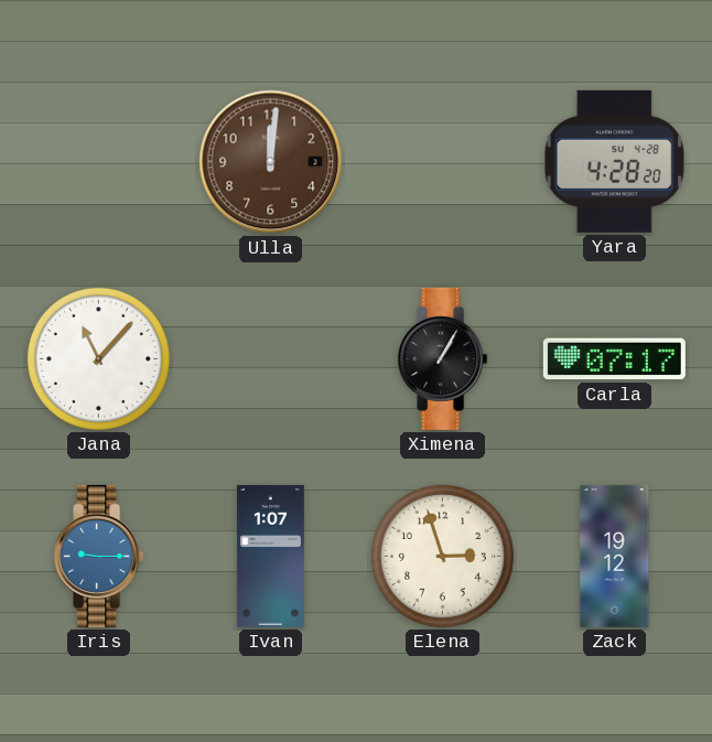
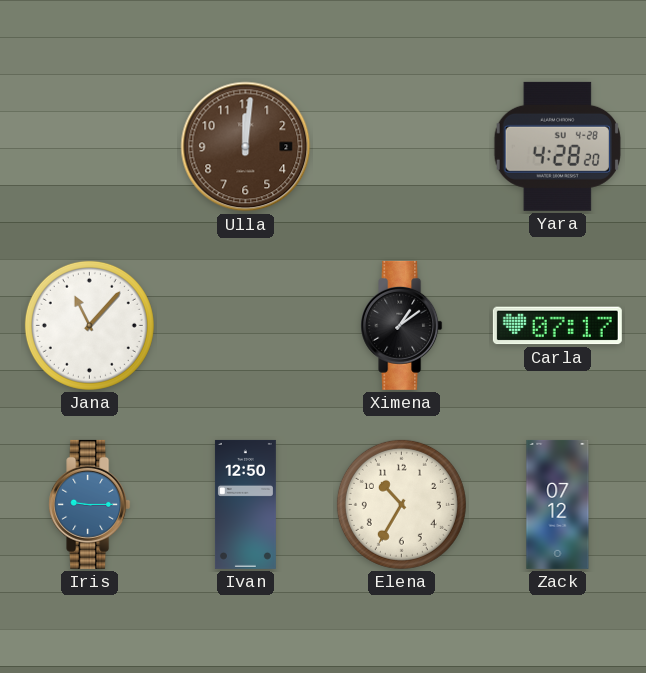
Ximena: 1:05 -> 1:09 (402, 325)
Ivan: 1:07 -> 12:50 (245, 504)
Elena: 2:57 -> 10:35 (401, 504)
Zack: 19:12 -> 07:12 (558, 504)
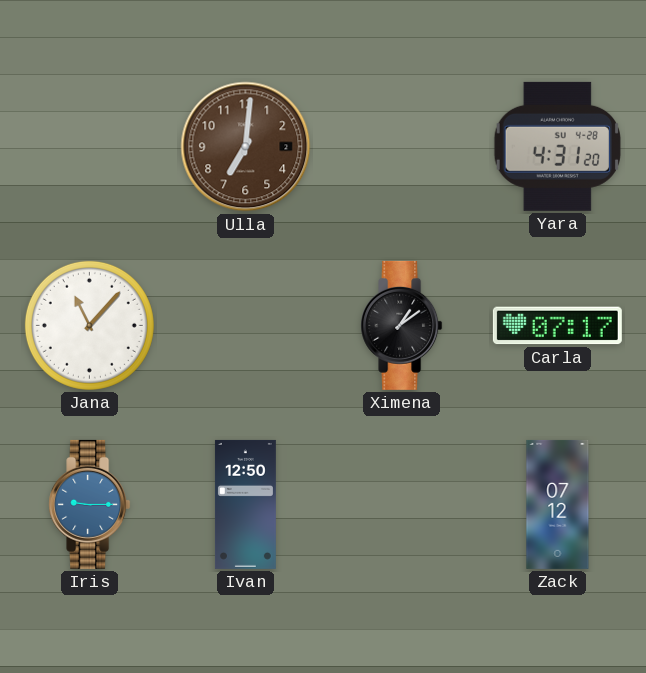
Ulla: 12:01 -> 7:01 (246, 147)
Yara: 4:28 -> 4:31 (557, 146)
Elena: 10:35 -> none (401, 504)
